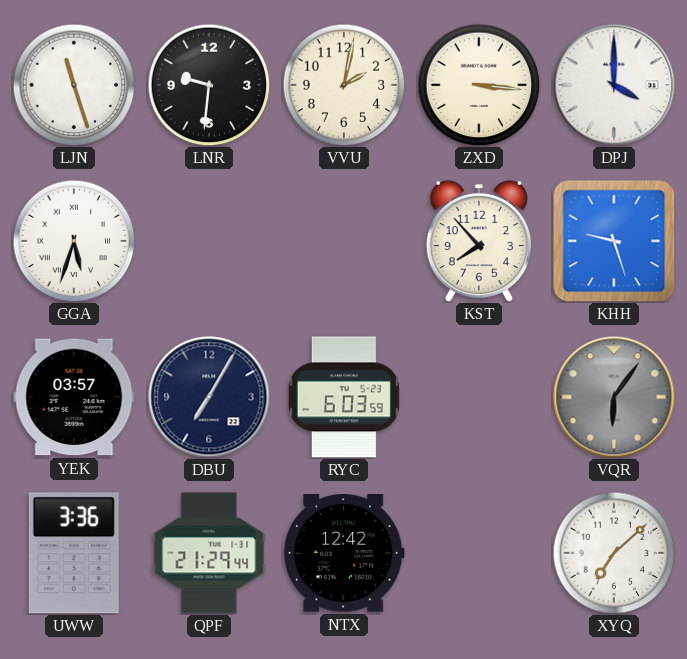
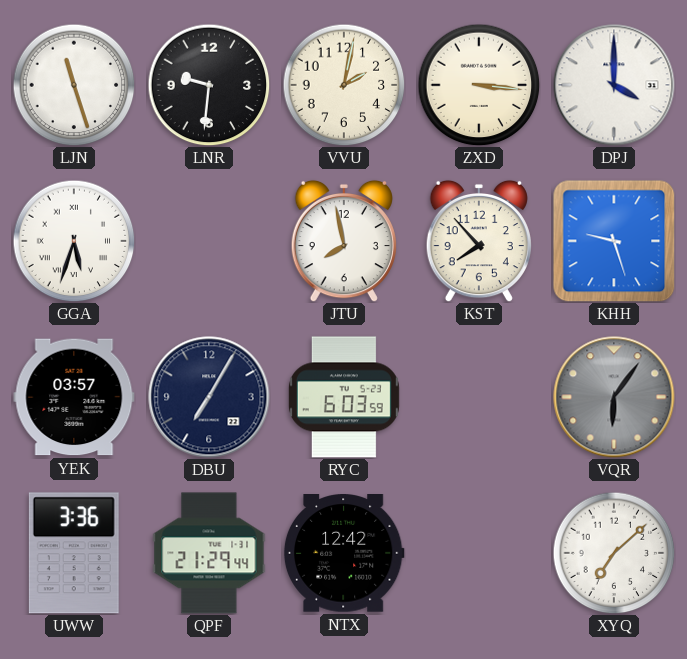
JTU: none -> 7:58 (344, 241)
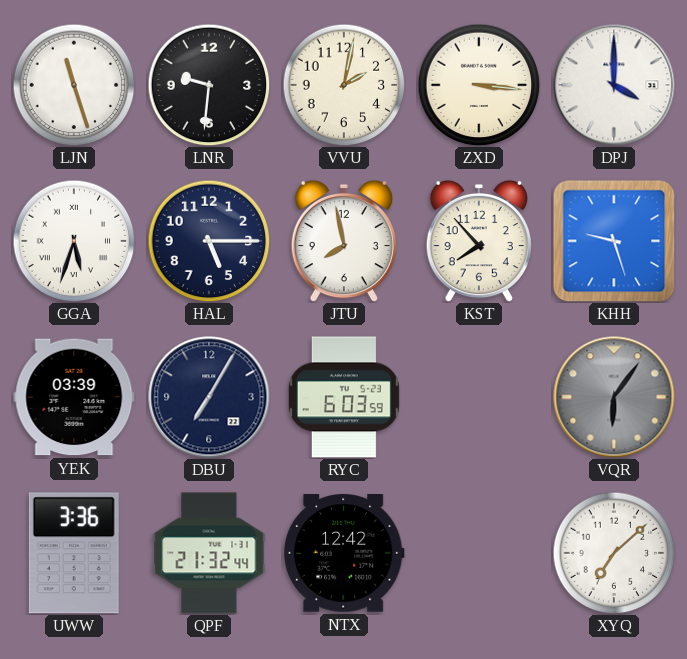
HAL: none -> 5:15 (209, 241)
YEK: 03:57 -> 03:39 (74, 397)
QPF: 21:29 -> 21:32 (209, 553)
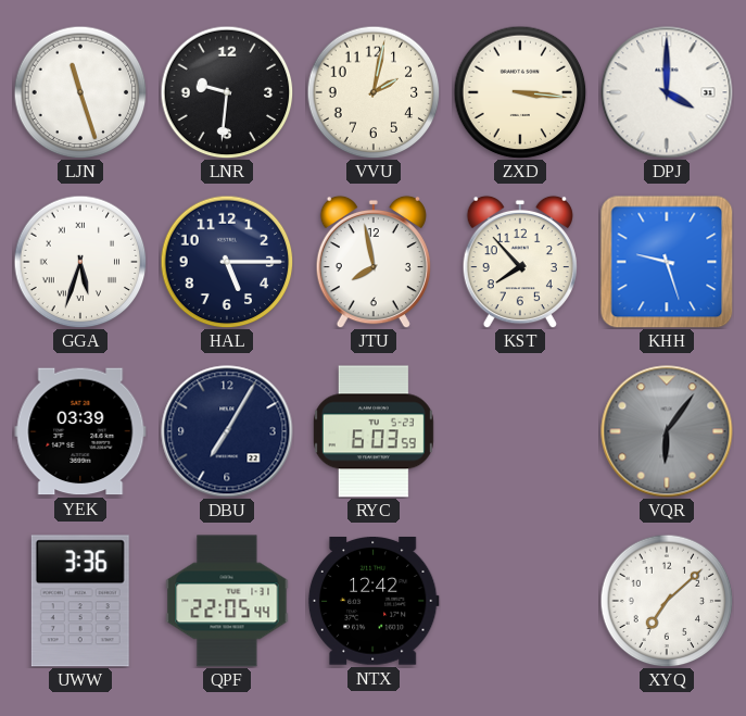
QPF: 21:32 -> 22:05 (227, 601)
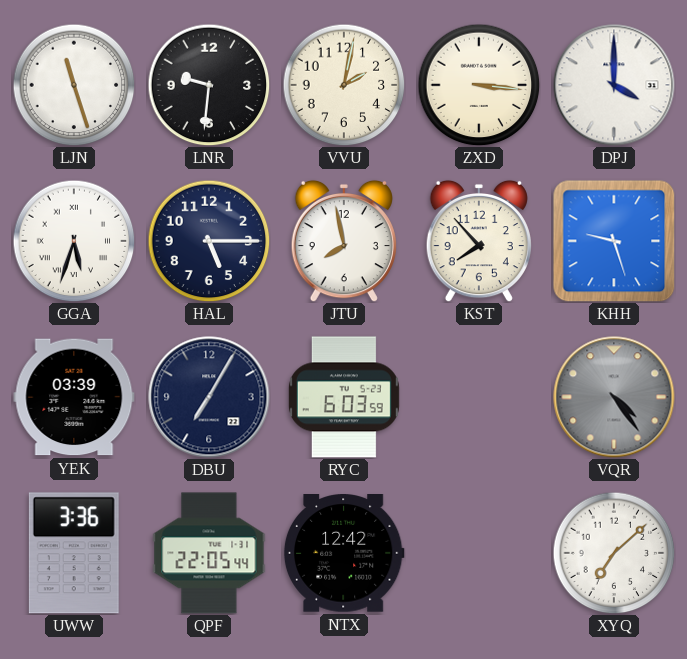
VQR: 6:06 -> 4:24 (614, 397)
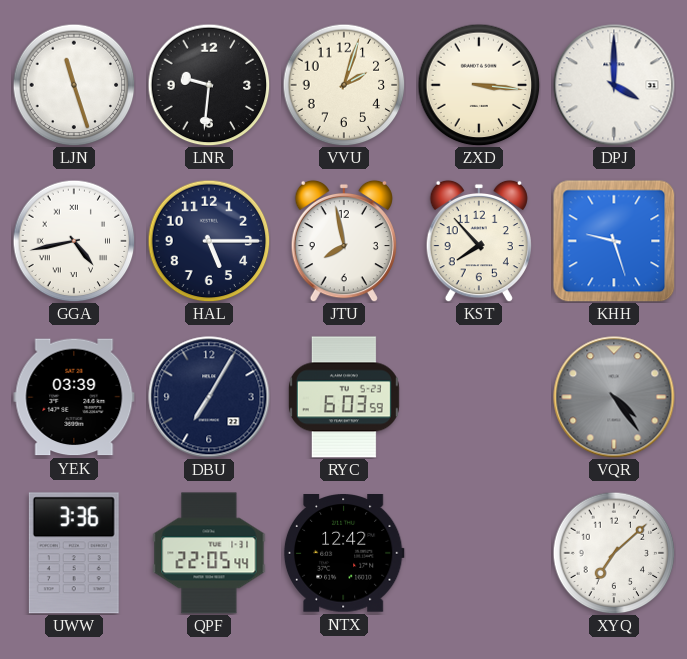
VVU: 2:02 -> 2:03 (344, 85)
GGA: 5:33 -> 4:43 (74, 241)
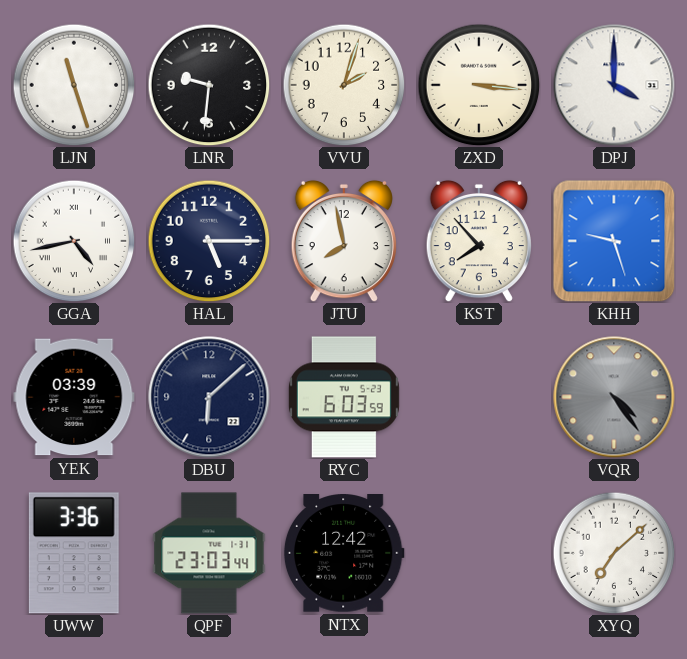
DBU: 7:05 -> 6:08 (209, 397)
QPF: 22:05 -> 23:03 (209, 553)
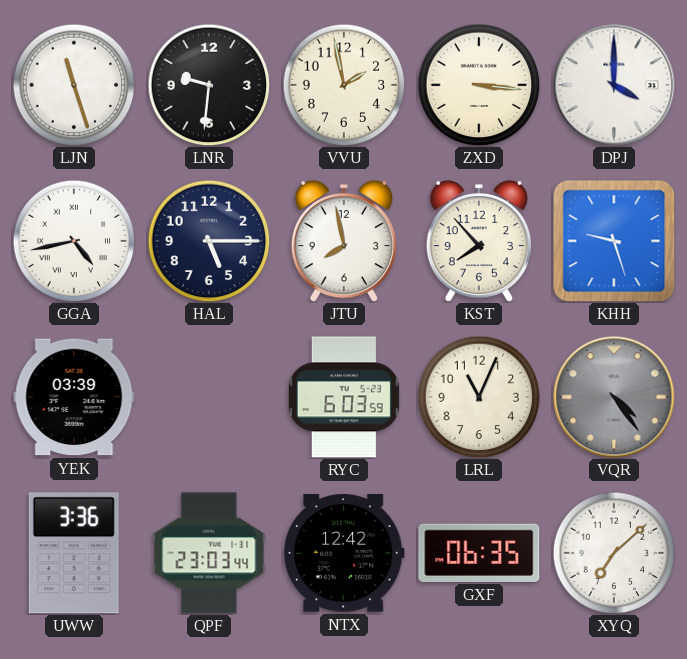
VVU: 2:03 -> 1:58 (344, 85)
DBU: 6:08 -> none (209, 397)
LRL: none -> 11:04 (479, 397)
GXF: none -> 06:35 (479, 553)
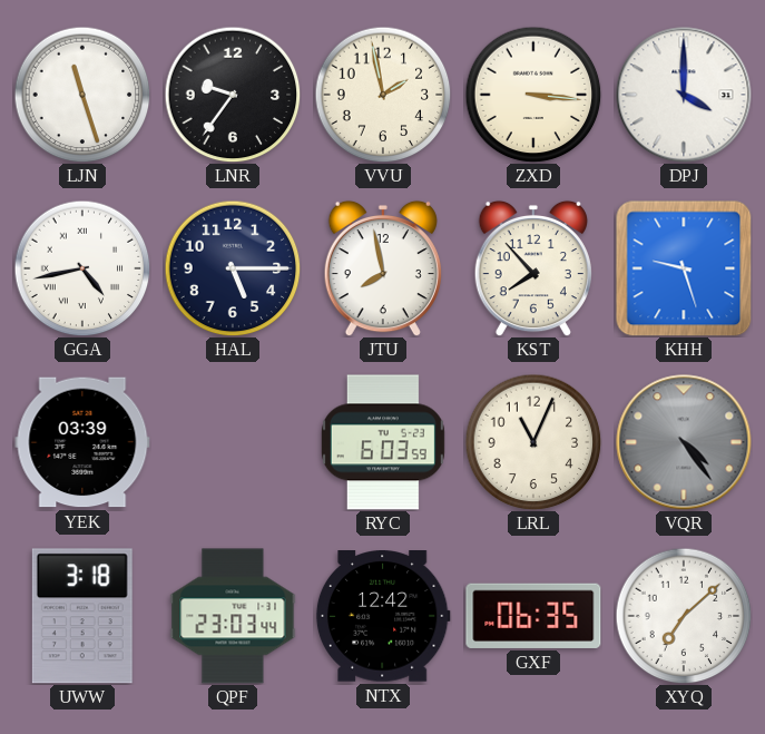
LNR: 9:31 -> 9:36 (233, 95)
UWW: 3:36 -> 3:18 (82, 616)
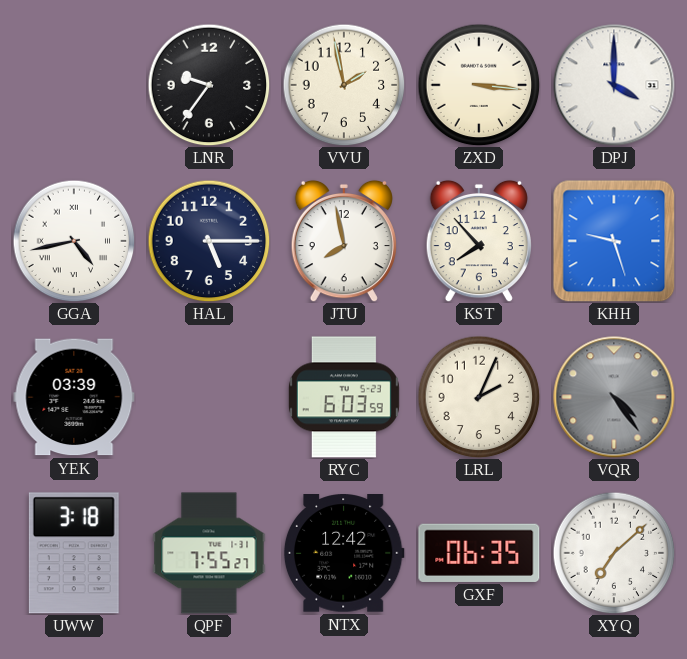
LJN: 11:27 -> none (82, 95)
LRL: 11:04 -> 2:04 (479, 397)
QPF: 23:03 -> 7:55 (209, 553)
